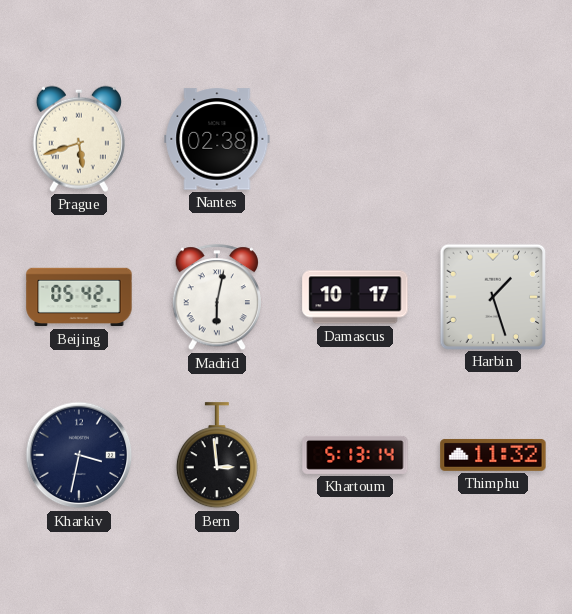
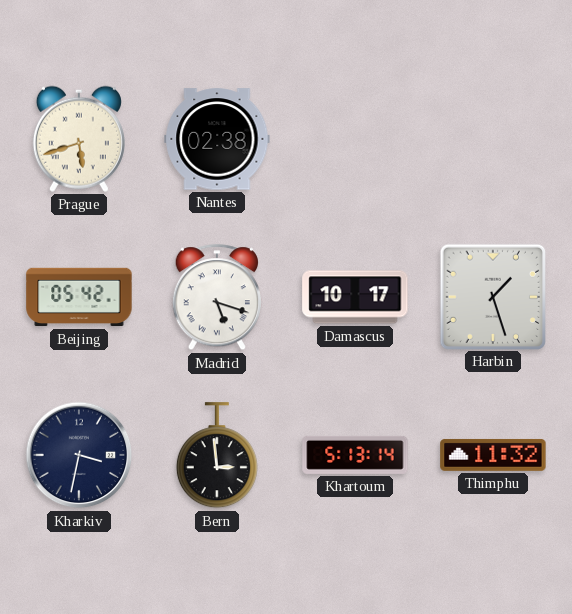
Madrid: 6:02 -> 5:18 (217, 298)
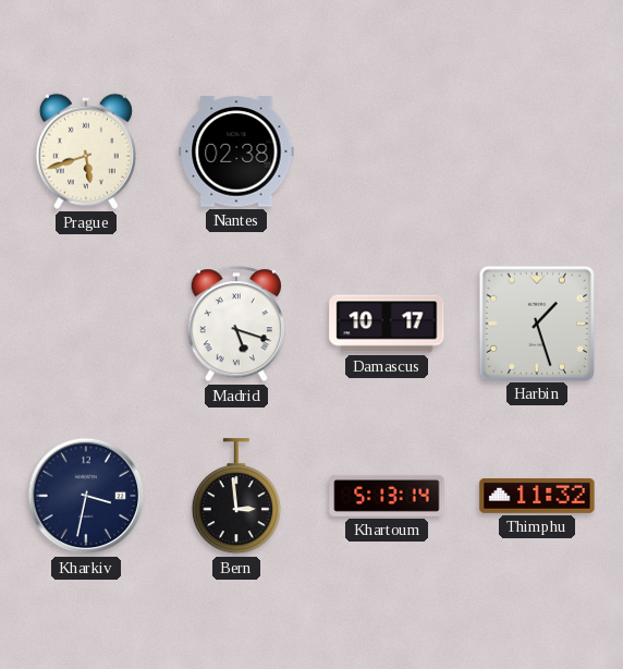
Beijing: 05:42 -> none (79, 297)
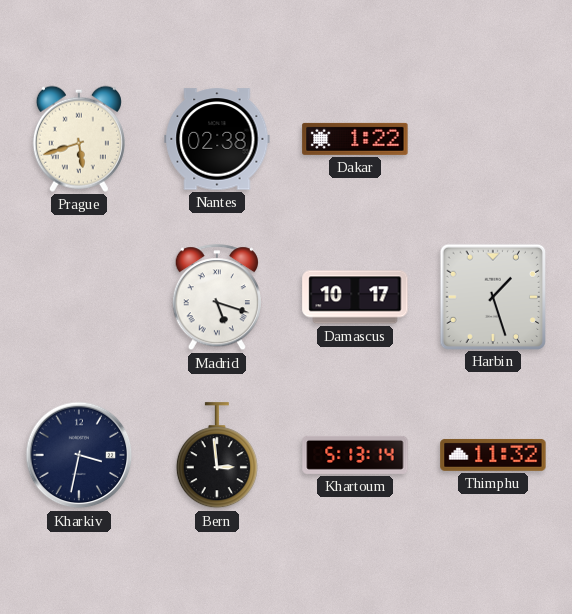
Dakar: none -> 1:22 (355, 139)
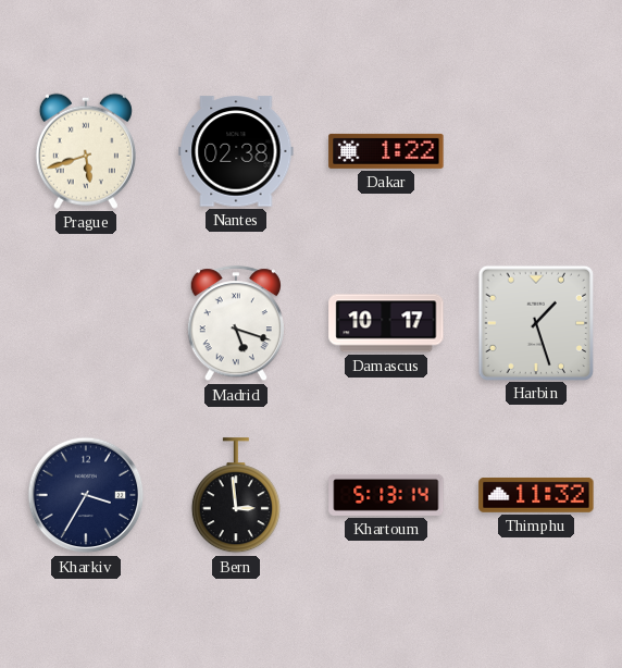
Kharkiv: 3:32 -> 3:35 (86, 495)
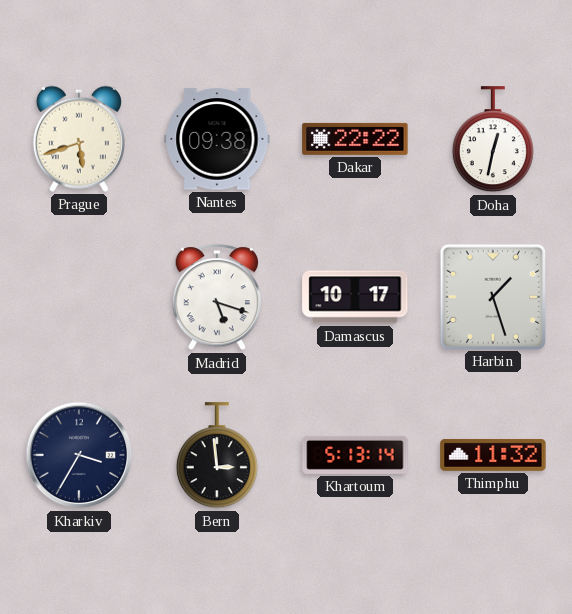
Nantes: 02:38 -> 09:38 (217, 139)
Dakar: 1:22 -> 22:22 (355, 139)
Doha: none -> 12:32 (493, 140)
